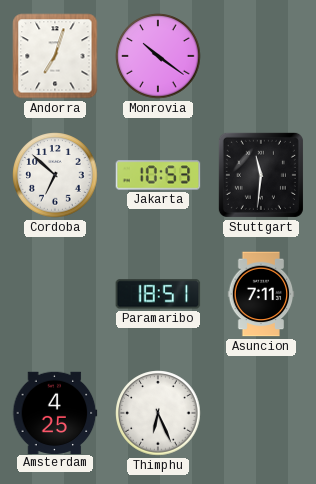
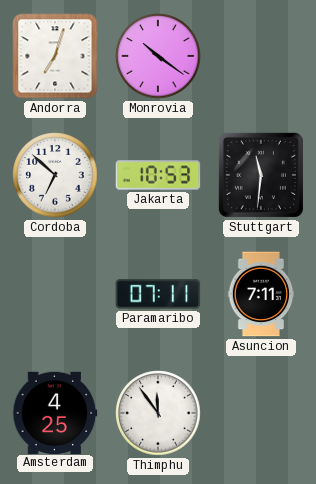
Paramaribo: 18:51 -> 07:11 (158, 294)
Thimphu: 6:26 -> 11:54 (158, 413)
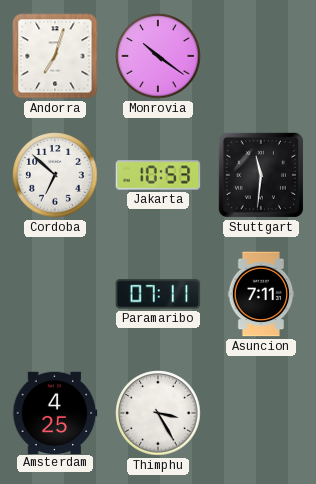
Thimphu: 11:54 -> 3:25 (158, 413)
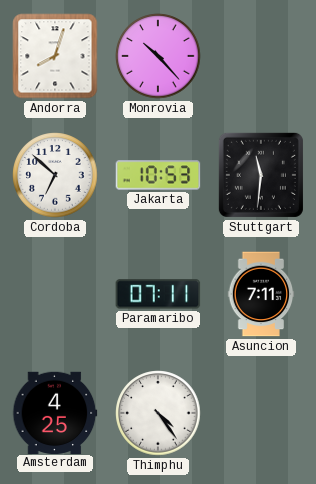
Andorra: 7:03 -> 8:03 (55, 56)
Monrovia: 10:21 -> 10:23 (158, 56)
Thimphu: 3:25 -> 4:24 (158, 413)
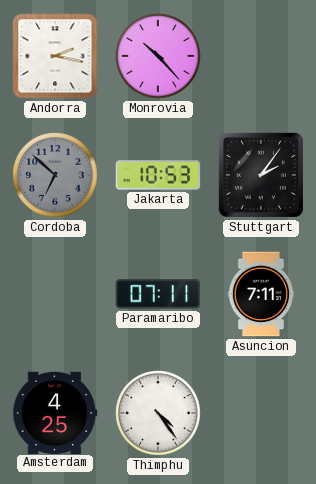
Andorra: 8:03 -> 2:17 (55, 56)
Cordoba dial: white -> grey (55, 175)
Stuttgart: 11:31 -> 2:06 (261, 175)
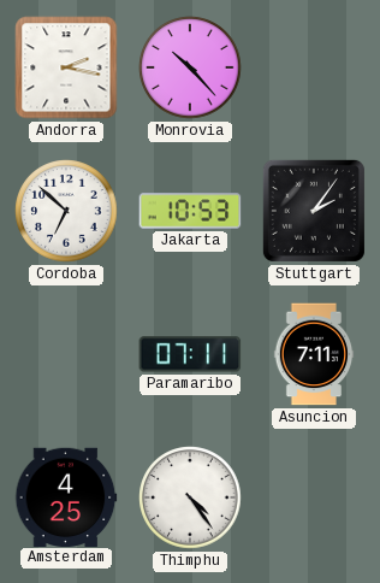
Cordoba dial: grey -> white (66, 211)
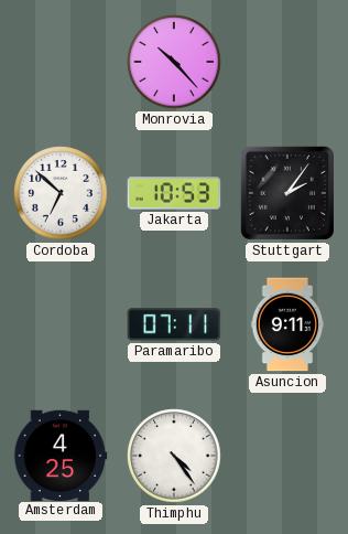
Andorra: 2:17 -> none (66, 67)
Asuncion: 7:11 -> 9:11 (287, 324)
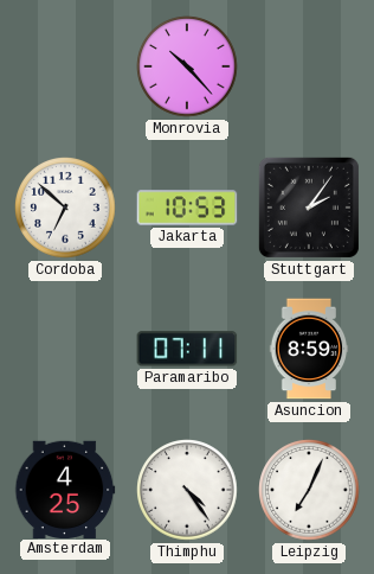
Asuncion: 9:11 -> 8:59 (309, 349)
Leipzig: none -> 7:04 (309, 490)
